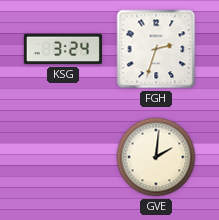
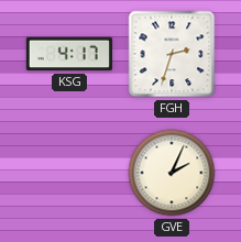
KSG: 3:24 -> 4:17 (69, 54)
GVE: 2:01 -> 2:04 (172, 173)
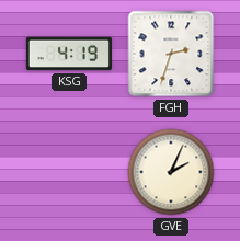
KSG: 4:17 -> 4:19 (69, 54)
